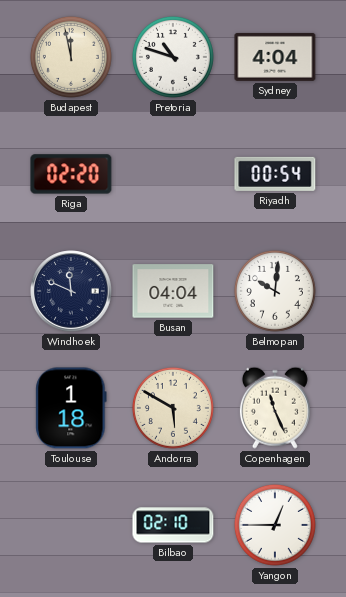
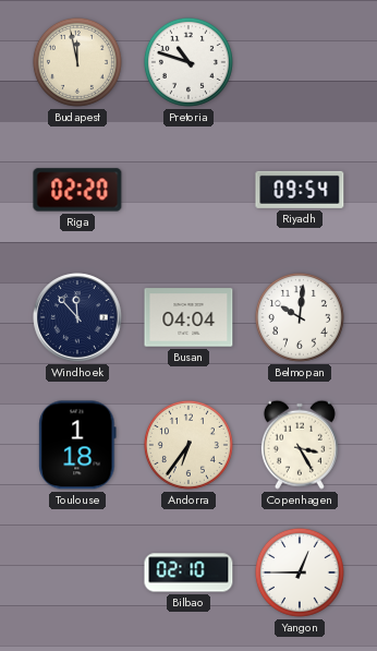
Sydney: 4:04 -> none (275, 57)
Riyadh: 00:54 -> 09:54 (300, 190)
Windhoek: 11:49 -> 11:53 (77, 317)
Andorra: 5:50 -> 6:36 (188, 445)
Copenhagen: 11:26 -> 3:25 (300, 445)
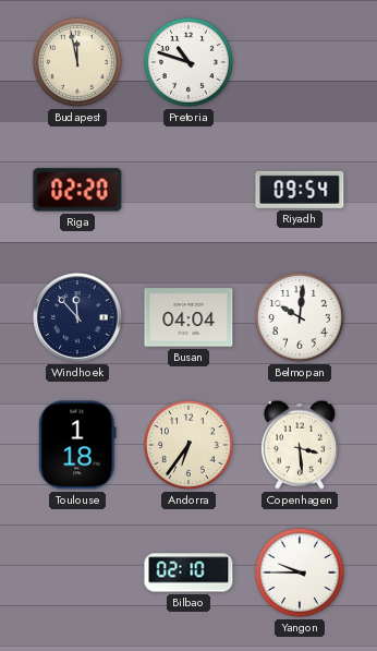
Copenhagen: 3:25 -> 3:29 (300, 445)
Yangon: 12:45 -> 9:45 (300, 572)
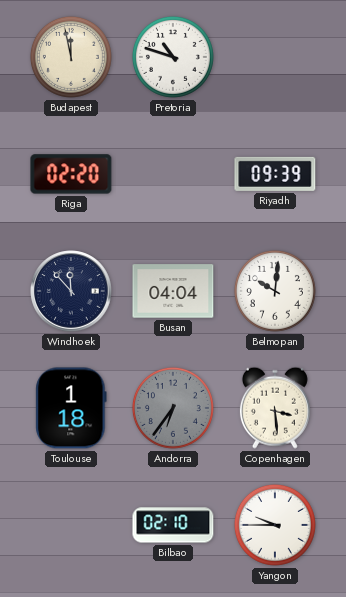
Riyadh: 09:54 -> 09:39 (275, 174)
Andorra dial: cream -> grey (173, 408)
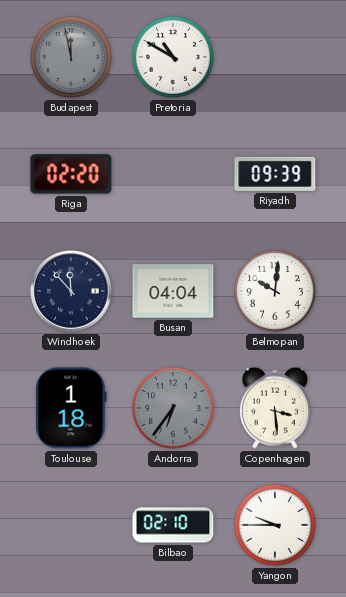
Budapest dial: cream -> grey (71, 57)
Pretoria: 10:48 -> 10:50 (173, 57)
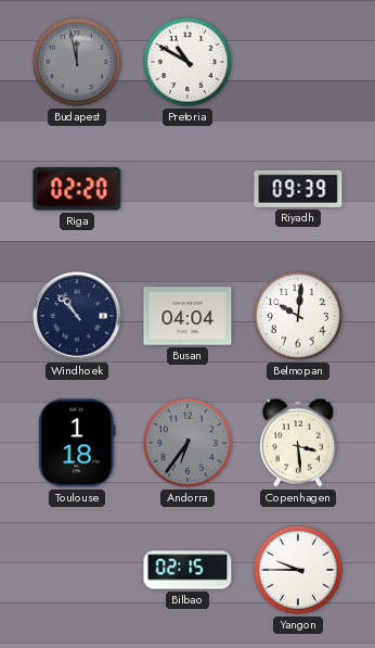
Windhoek: 11:53 -> 10:53 (77, 316)
Bilbao: 02:10 -> 02:15 (187, 570)
